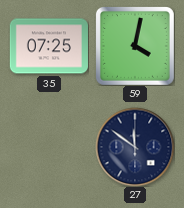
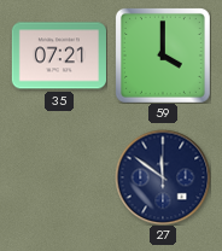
35: 07:25 -> 07:21 (58, 56)
59: 4:02 -> 4:00 (163, 56)
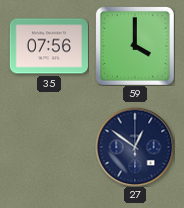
35: 07:21 -> 07:56 (48, 46)
27: 11:51 -> 12:51 (135, 147)
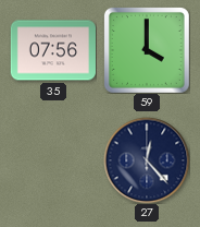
27: 12:51 -> 12:23 (147, 160)
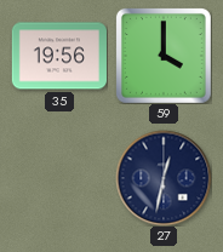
35: 07:56 -> 19:56 (58, 56)
27: 12:23 -> 12:32 (164, 178)
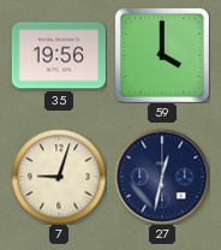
7: none -> 9:03 (59, 177)
